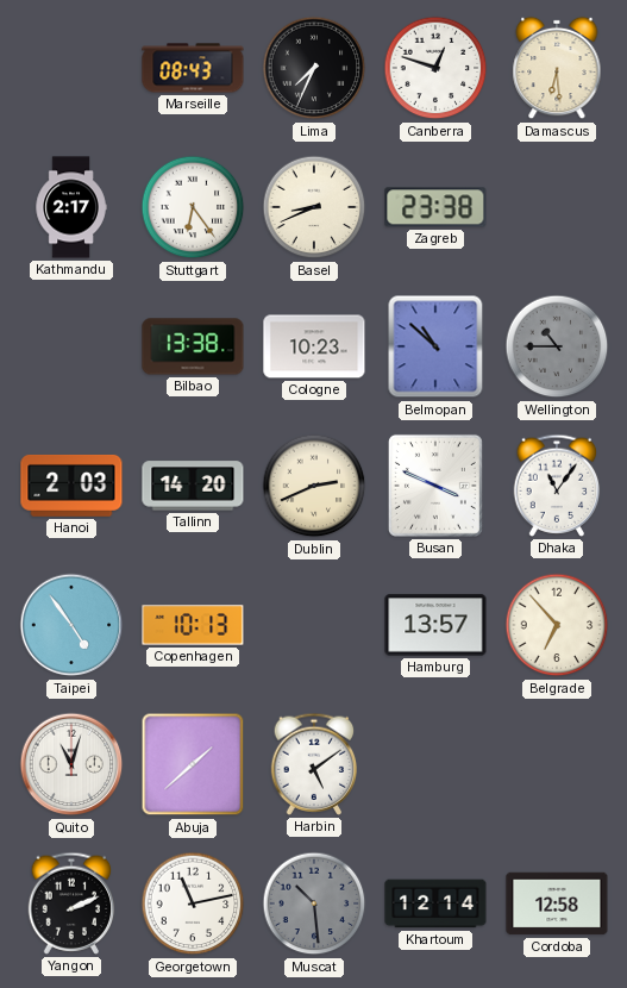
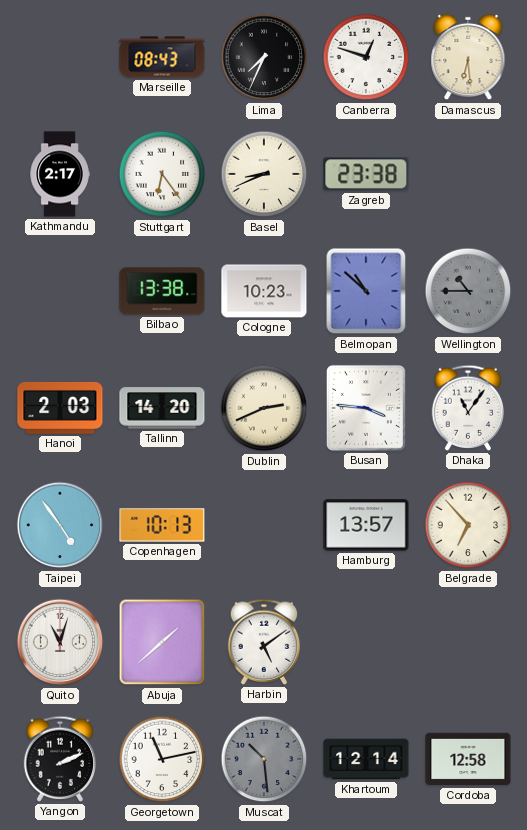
Busan: 3:49 -> 3:46 (366, 408)
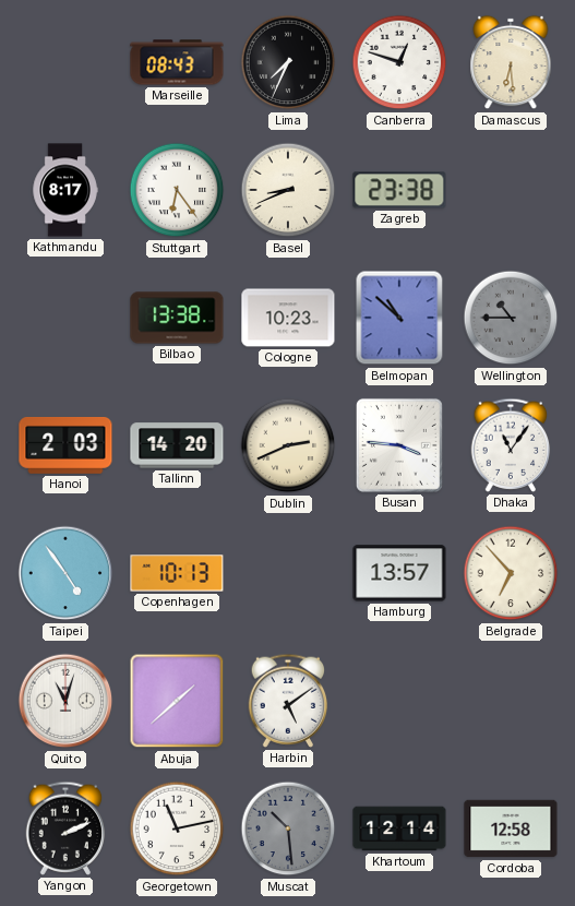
Kathmandu: 2:17 -> 8:17 (65, 190)
